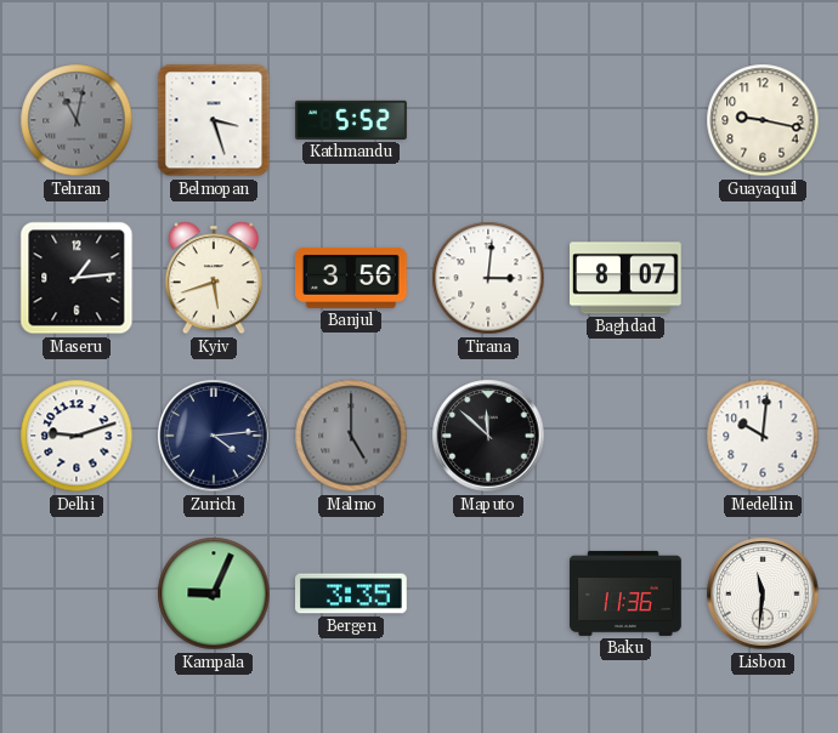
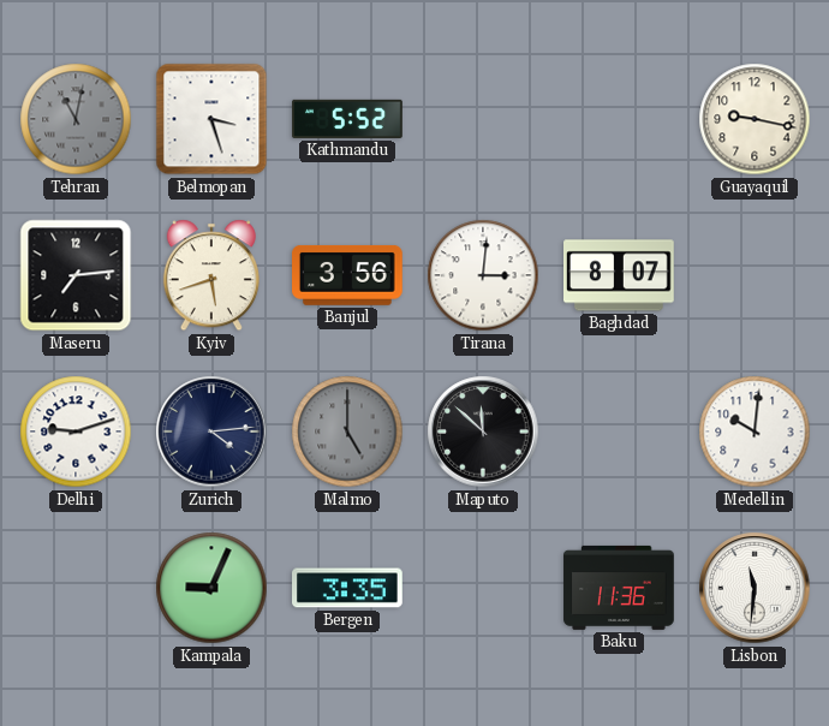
Maseru: 1:14 -> 7:14 (76, 275)
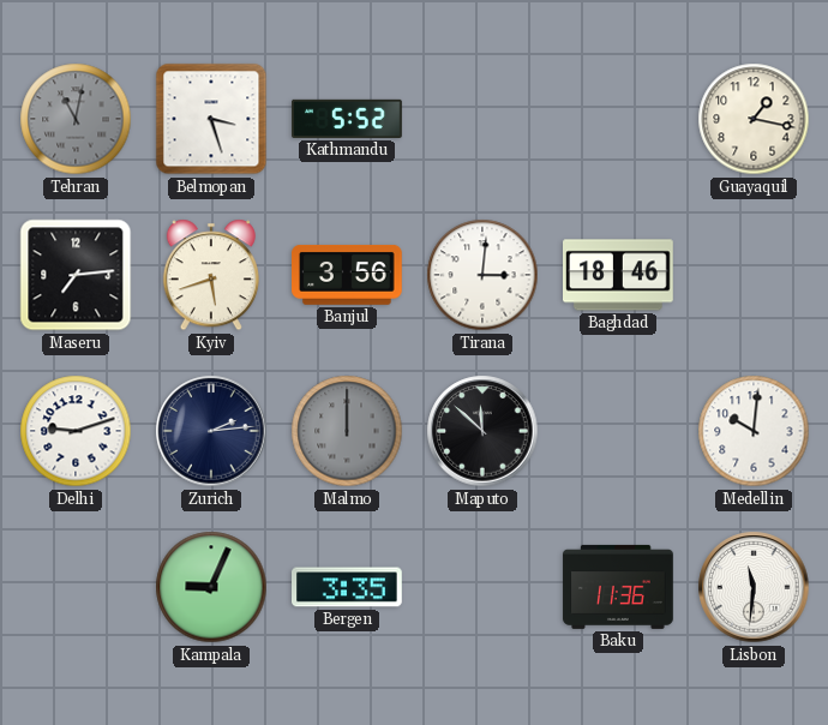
Guayaquil: 9:17 -> 1:17 (754, 119)
Baghdad: 8:07 -> 18:46 (619, 275)
Zurich: 4:14 -> 2:14 (211, 431)
Malmo: 5:00 -> 12:00 (347, 431)
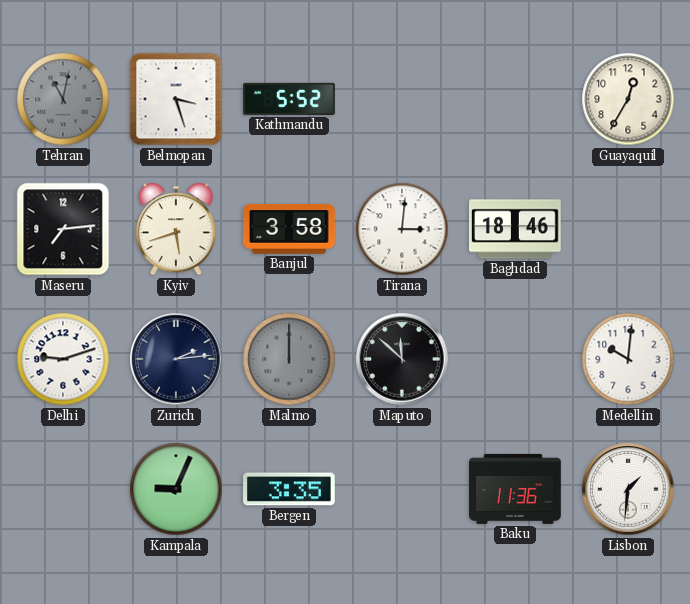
Guayaquil: 1:17 -> 12:35 (628, 99)
Banjul: 3:56 -> 3:58 (290, 229)
Lisbon: 11:31 -> 1:31 (628, 489)
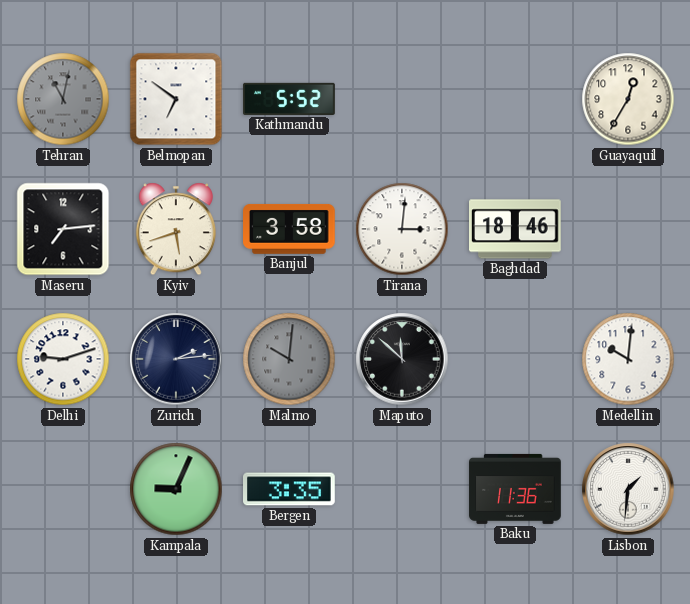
Belmopan: 3:27 -> 6:51 (176, 99)
Malmo: 12:00 -> 10:01 (289, 359)
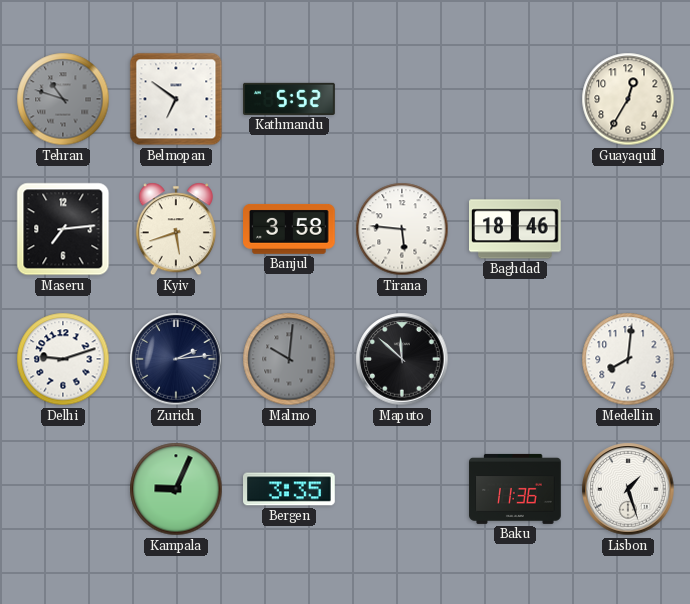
Tehran: 11:02 -> 10:48 (63, 99)
Tirana: 3:01 -> 5:46 (402, 229)
Medellin: 10:01 -> 8:01 (628, 359)
Lisbon: 1:31 -> 1:27 (628, 489)
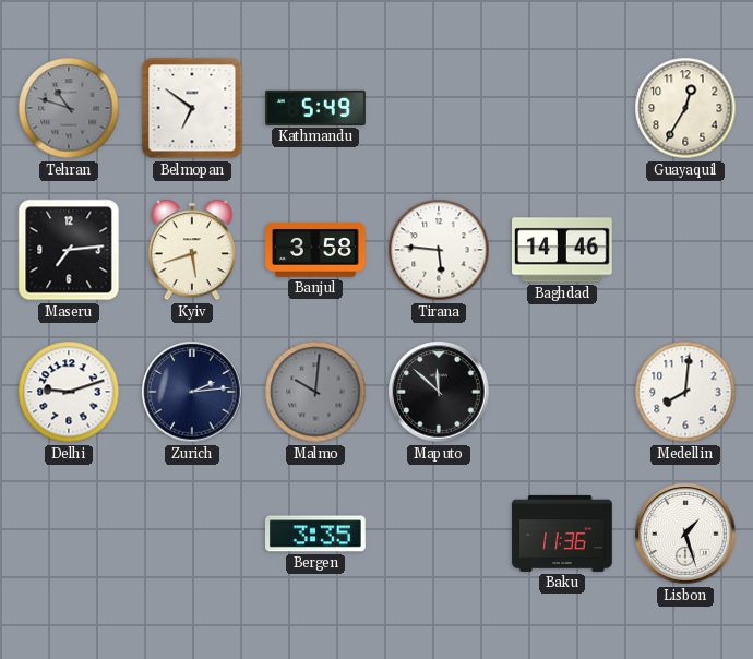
Kathmandu: 5:52 -> 5:49 (315, 108)
Baghdad: 18:46 -> 14:46 (563, 250)
Kampala: 9:04 -> none (176, 489)
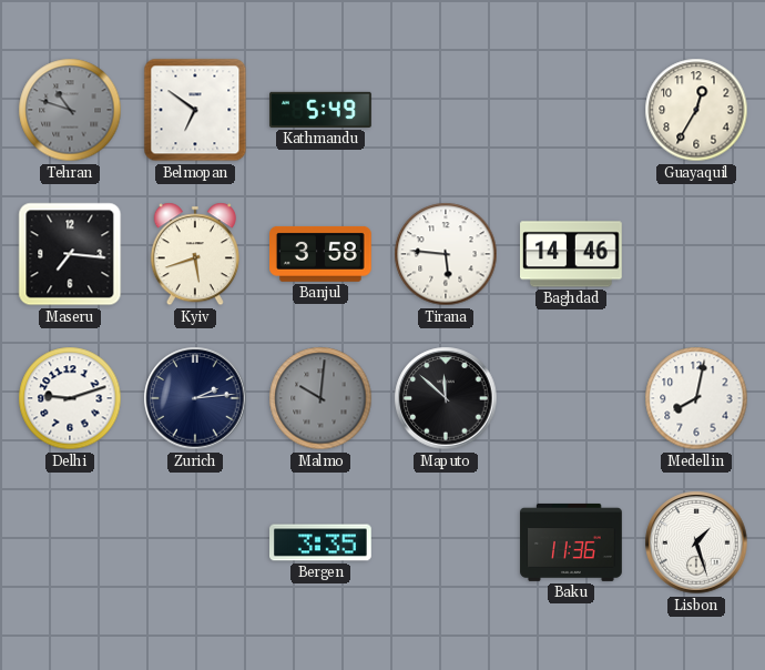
Maseru: 7:14 -> 7:16 (70, 254)
Medellin: 8:01 -> 8:02 (696, 398)
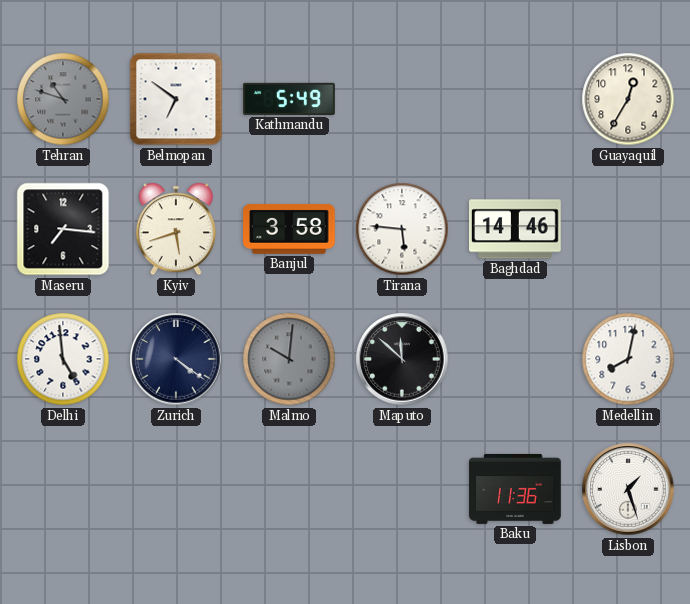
Delhi: 9:12 -> 4:59 (63, 359)
Zurich: 2:14 -> 4:21 (176, 359)
Bergen: 3:35 -> none (322, 542)
